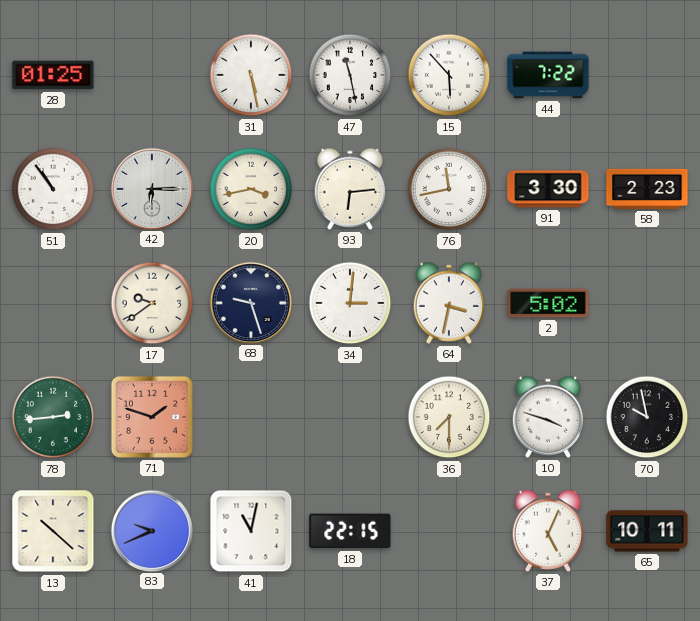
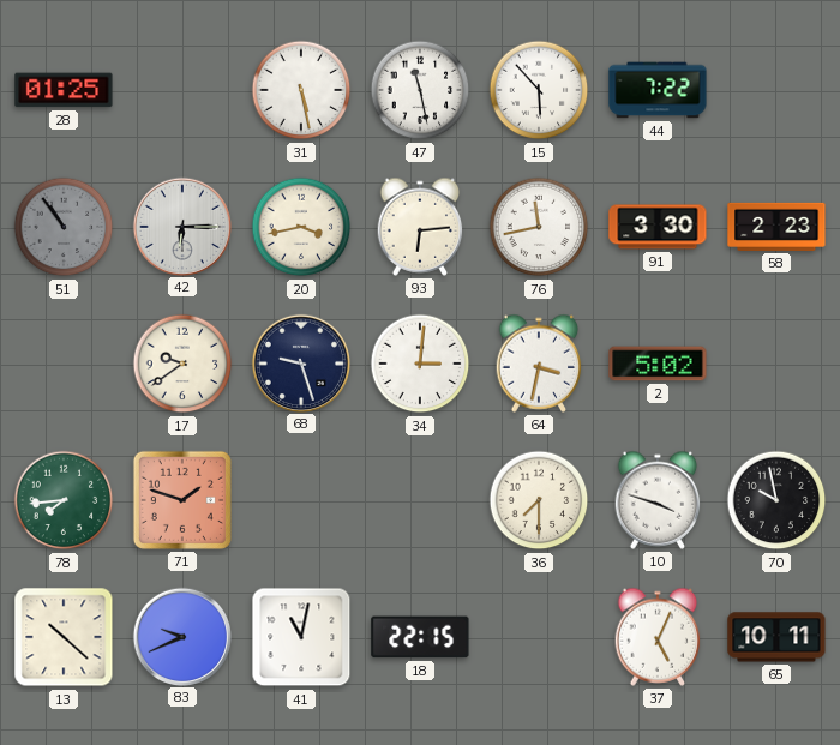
51 dial: white -> grey (64, 227)
78: 2:44 -> 7:44 (64, 500)
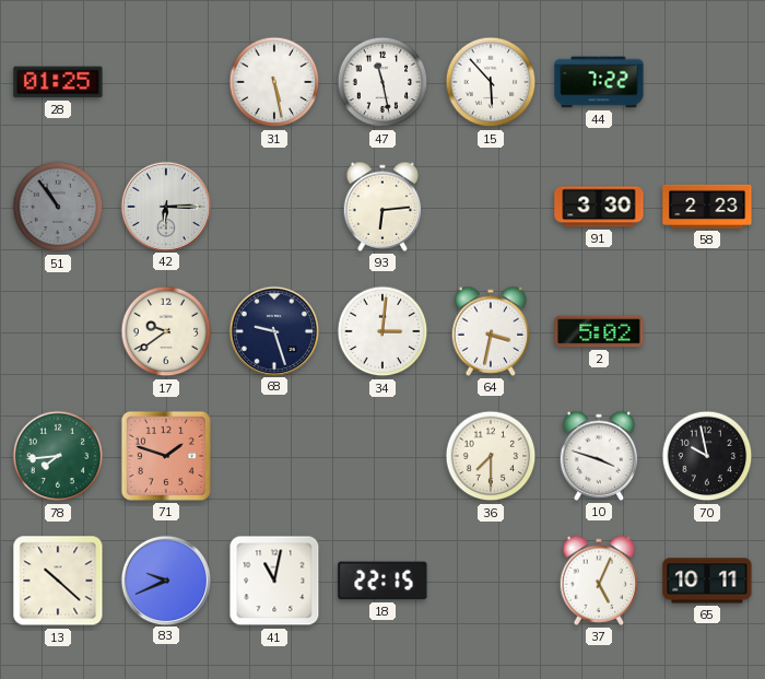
20: 3:43 -> none (301, 227)
76: 11:43 -> none (539, 227)
